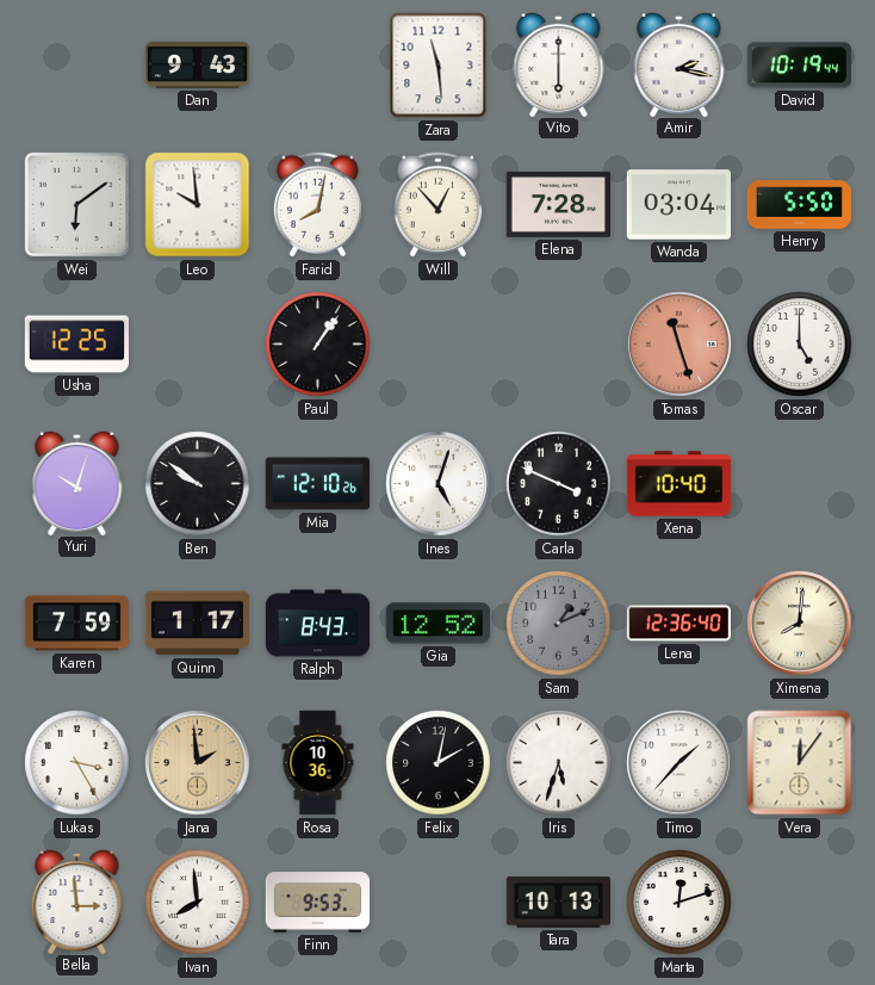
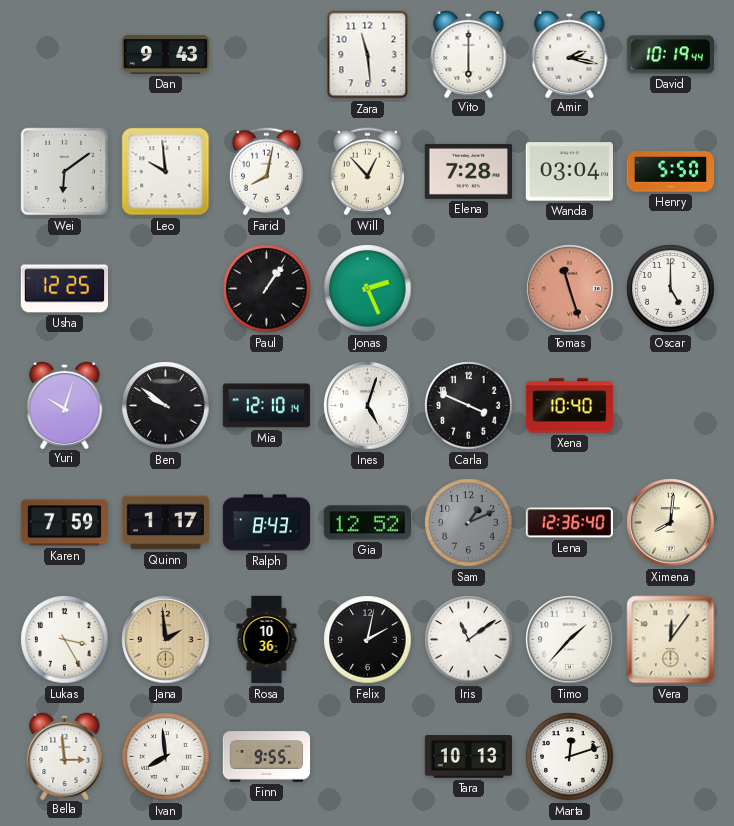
Jonas: none -> 2:26 (368, 289)
Mia: 12:10:26 -> 12:10:14 (266, 406)
Iris: 5:33 -> 11:09 (469, 640)
Finn: 9:53 -> 9:55 (267, 757)
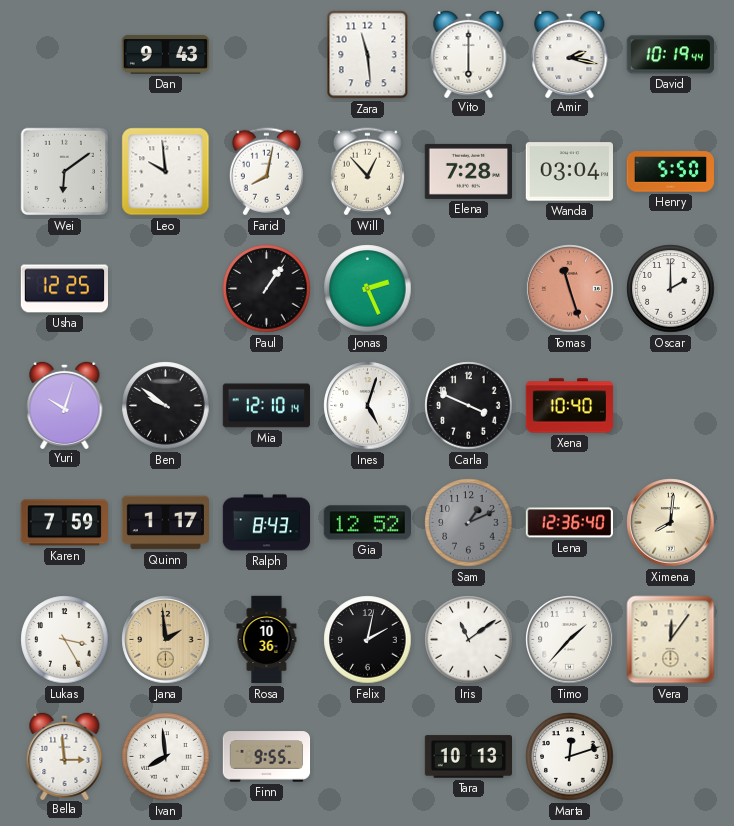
Oscar: 5:00 -> 2:00 (671, 289)
